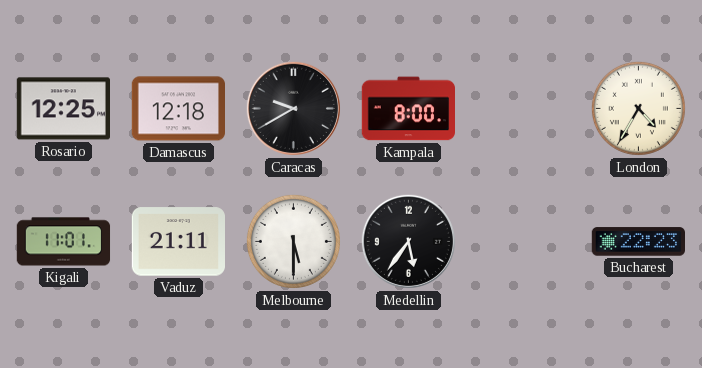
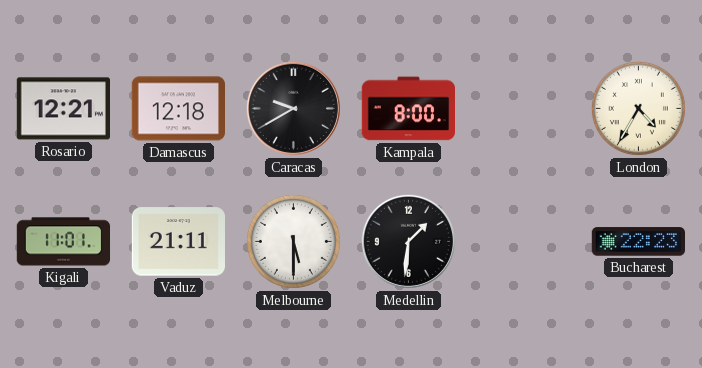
Rosario: 12:25 -> 12:21 (63, 109)
Medellin: 5:36 -> 1:31 (408, 241)
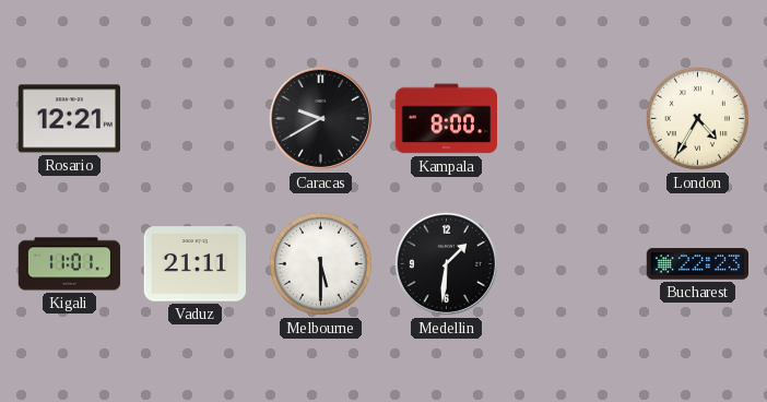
Damascus: 12:18 -> none (178, 109)
